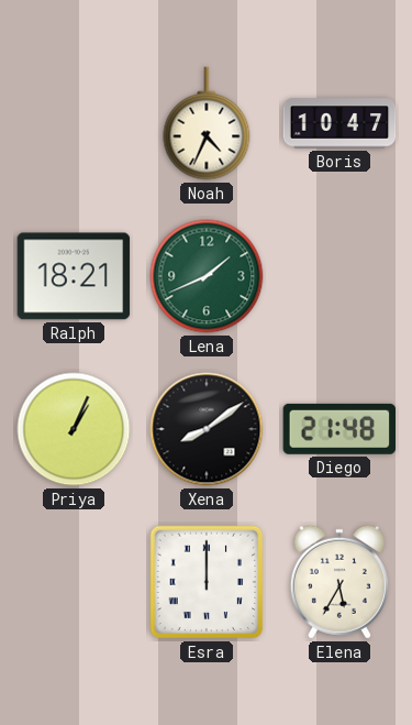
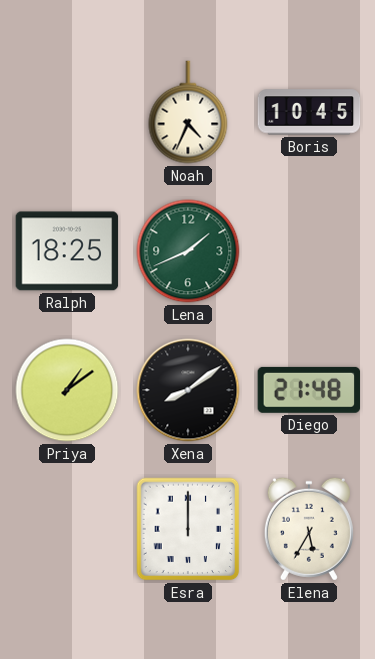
Boris: 10:47 -> 10:45 (309, 112)
Ralph: 18:21 -> 18:25 (67, 251)
Priya: 1:04 -> 1:09 (67, 390)
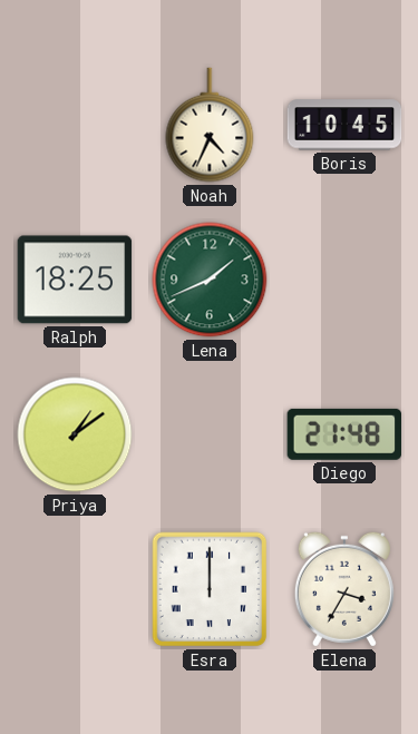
Xena: 8:09 -> none (188, 390)
Elena: 5:35 -> 3:35 (344, 589)
